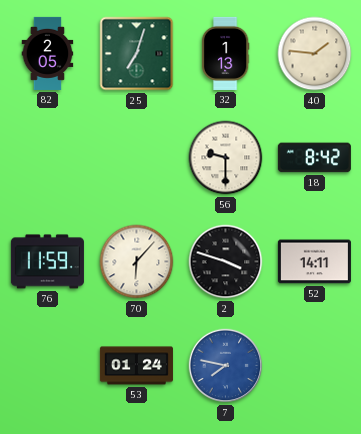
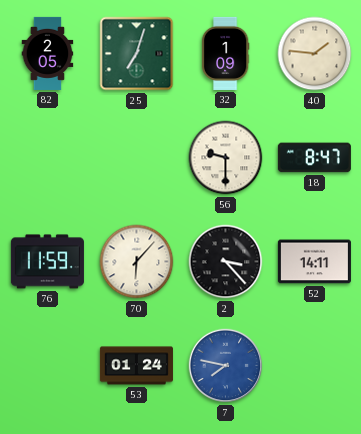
32: 1:13 -> 1:09 (225, 53)
18: 8:42 -> 8:47 (314, 158)
2: 3:48 -> 3:23 (226, 262)
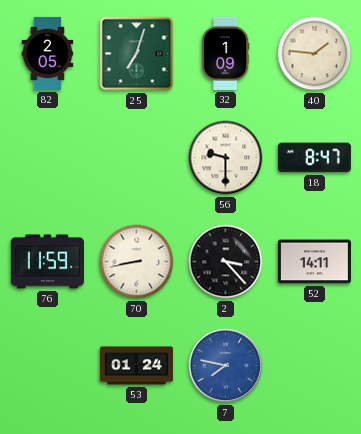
70: 6:07 -> 8:43 (137, 262)
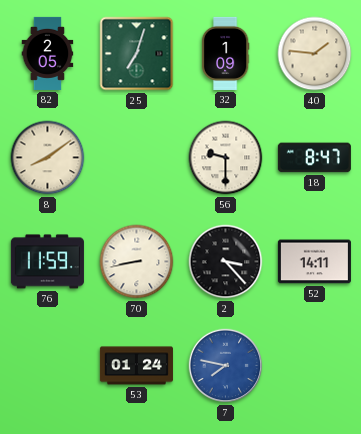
8: none -> 8:09 (48, 158)
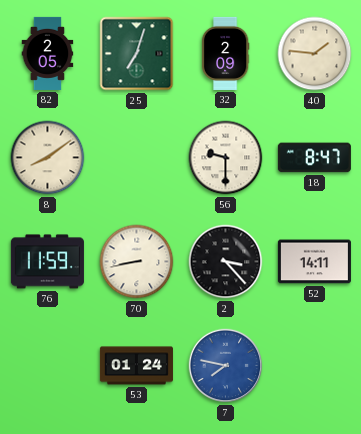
32: 1:09 -> 2:09 (225, 53)
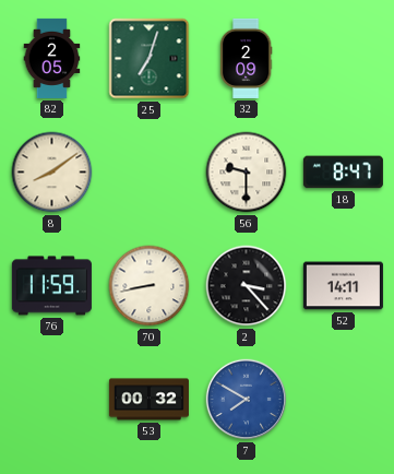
40: 1:46 -> none (315, 54)
53: 01:24 -> 00:32 (148, 400)
7: 7:47 -> 7:50 (247, 400)
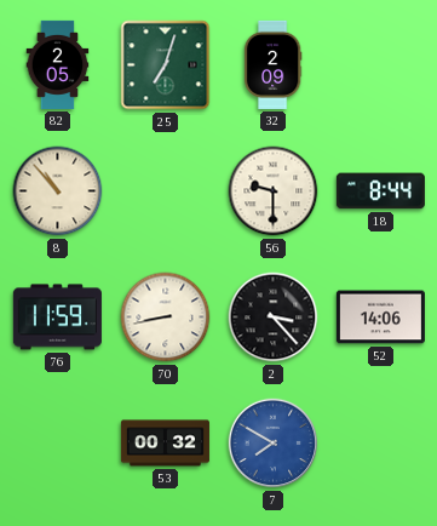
8: 8:09 -> 10:53 (58, 191)
18: 8:47 -> 8:44 (380, 191)
52: 14:11 -> 14:06 (380, 318)
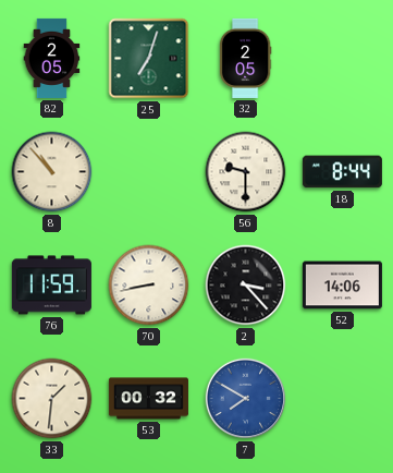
32: 2:09 -> 2:05 (245, 58)
33: none -> 1:31 (52, 399)
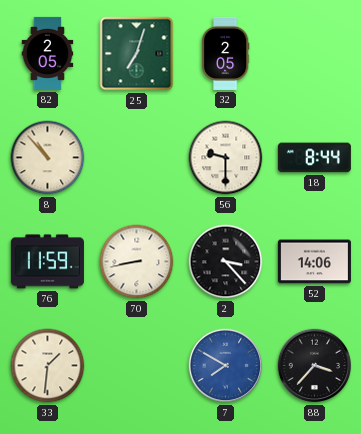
53: 00:32 -> none (148, 399)
88: none -> 3:37 (315, 366)
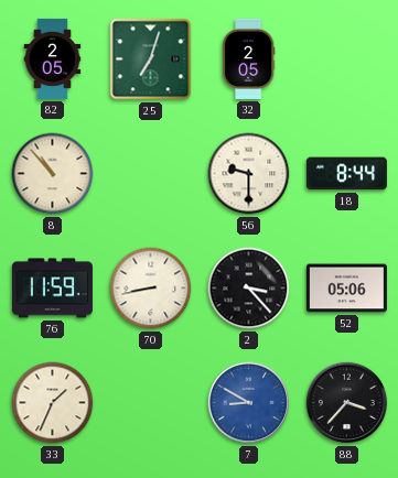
52: 14:06 -> 05:06 (346, 289)
33: 1:31 -> 1:34 (53, 403)
7: 7:50 -> 8:50 (249, 403)
